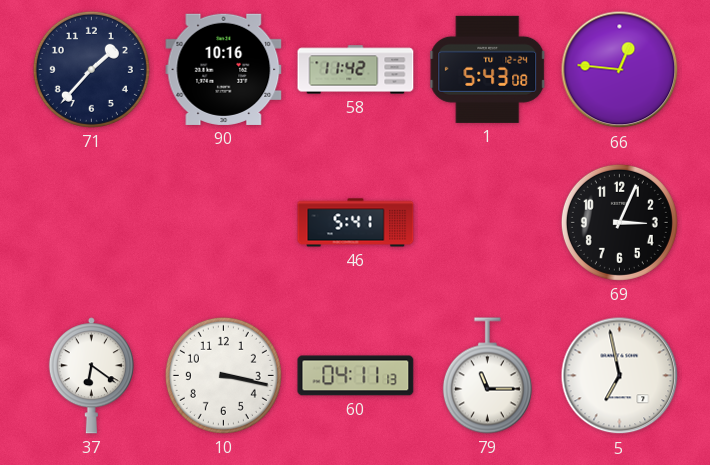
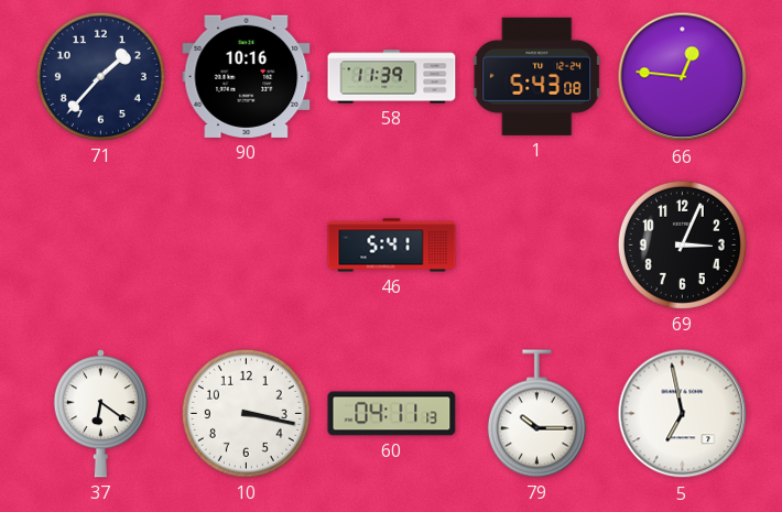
58: 11:42 -> 11:39 (392, 77)
79: 11:15 -> 10:15 (536, 414)
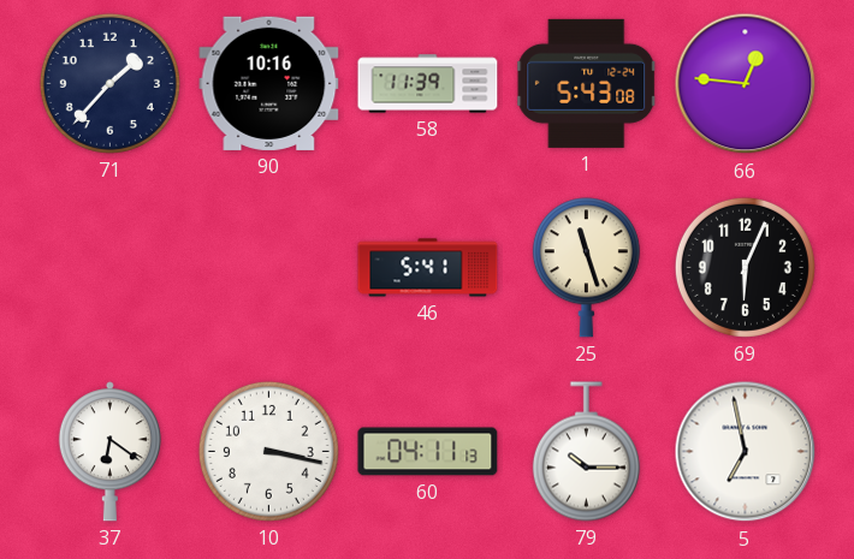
25: none -> 11:27 (586, 268)
69: 3:04 -> 6:04 (745, 267)
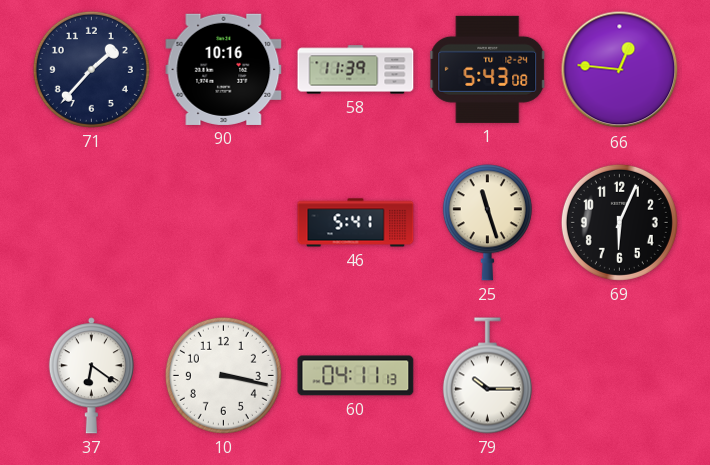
5: 6:58 -> none (746, 452)
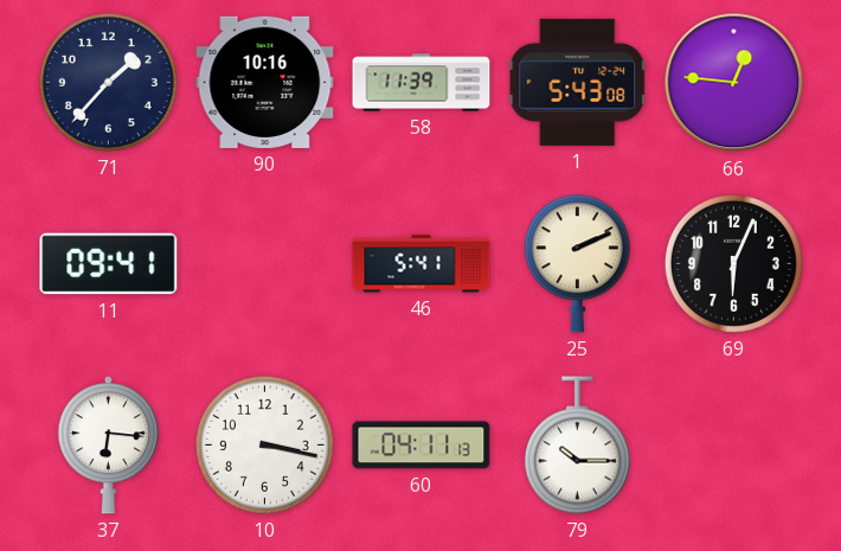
11: none -> 09:41 (109, 264)
25: 11:27 -> 2:11 (577, 264)
37: 6:21 -> 6:16 (108, 446)
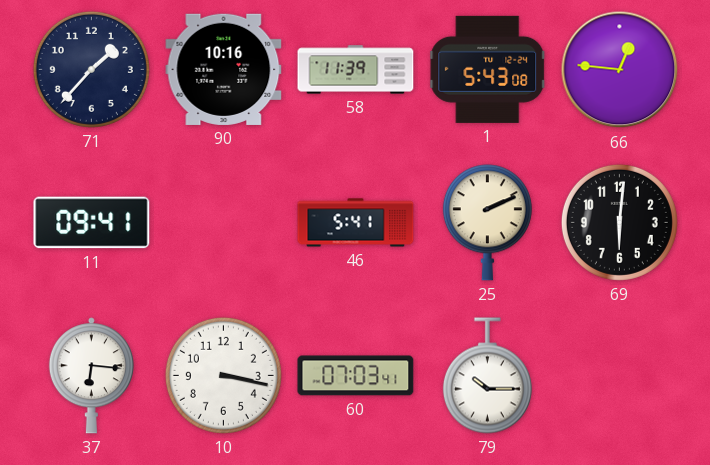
69: 6:04 -> 6:01 (619, 222)
60: 04:11 -> 07:03 (356, 376)
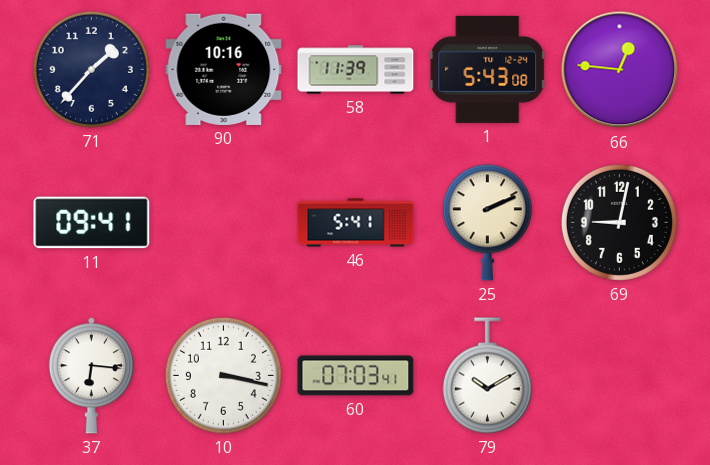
69: 6:01 -> 9:02 (619, 222)
79: 10:15 -> 10:10 (487, 376)
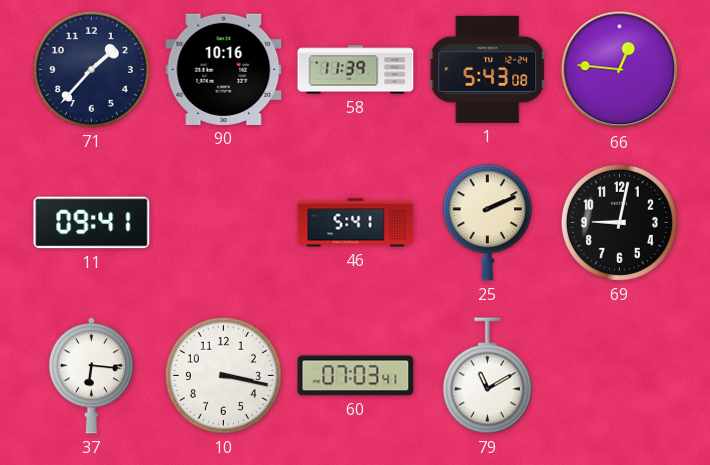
79: 10:10 -> 11:10 (487, 376)
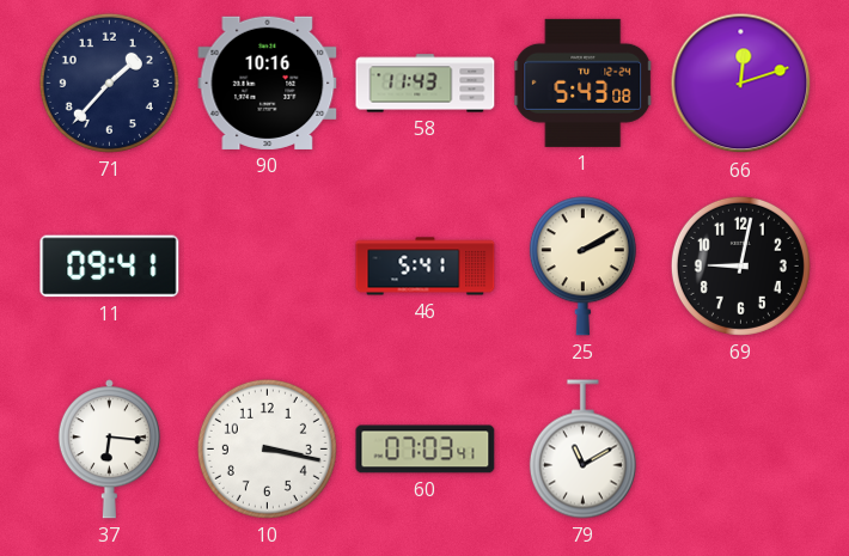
58: 11:39 -> 11:43 (426, 84)
66: 12:46 -> 12:12 (741, 84)
25: 2:11 -> 2:10 (582, 267)
